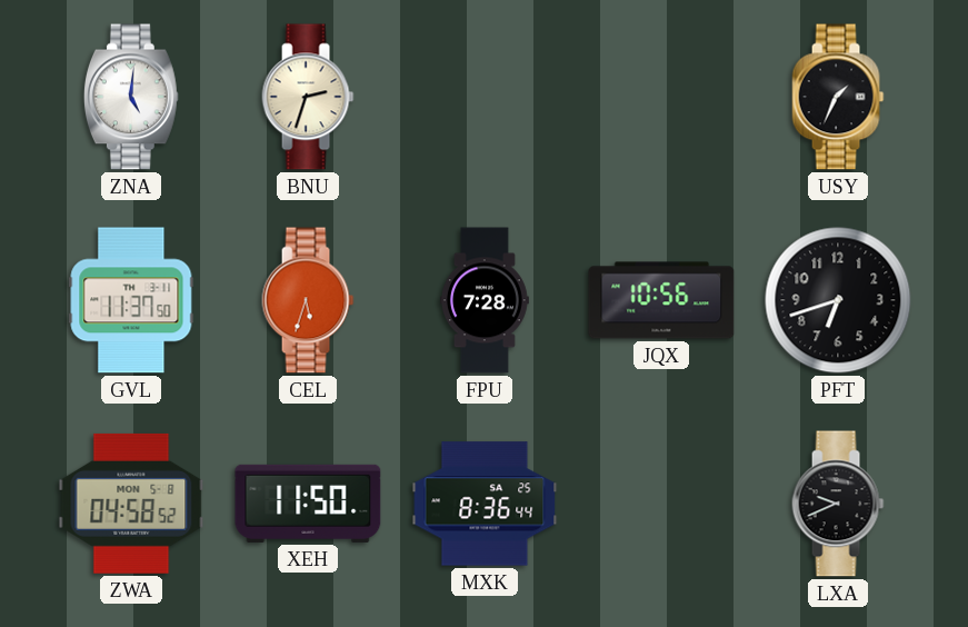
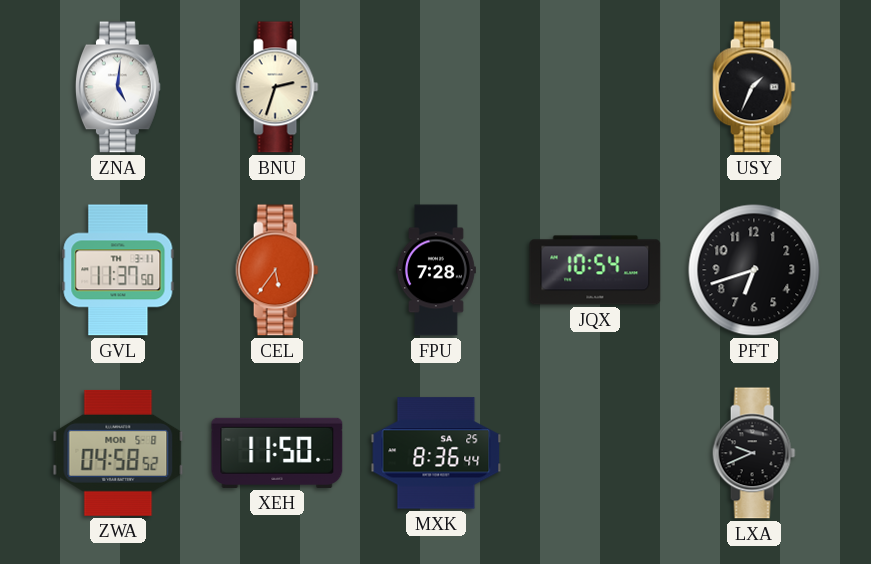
CEL: 5:33 -> 5:36 (277, 270)
JQX: 10:56 -> 10:54 (595, 270)
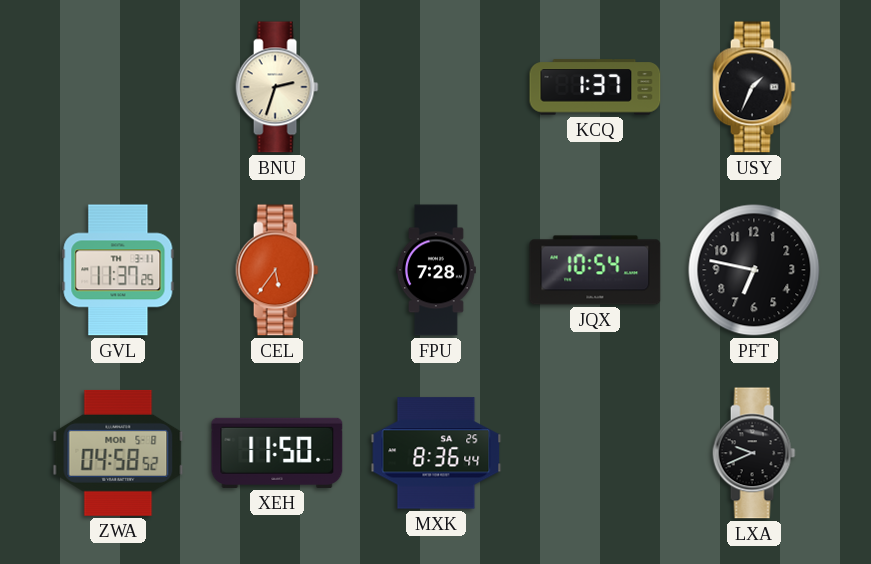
ZNA: 5:01 -> none (118, 87)
KCQ: none -> 1:37 (595, 87)
GVL: 11:37:50 -> 11:37:25 (118, 270)
PFT: 6:42 -> 6:47 (754, 270)
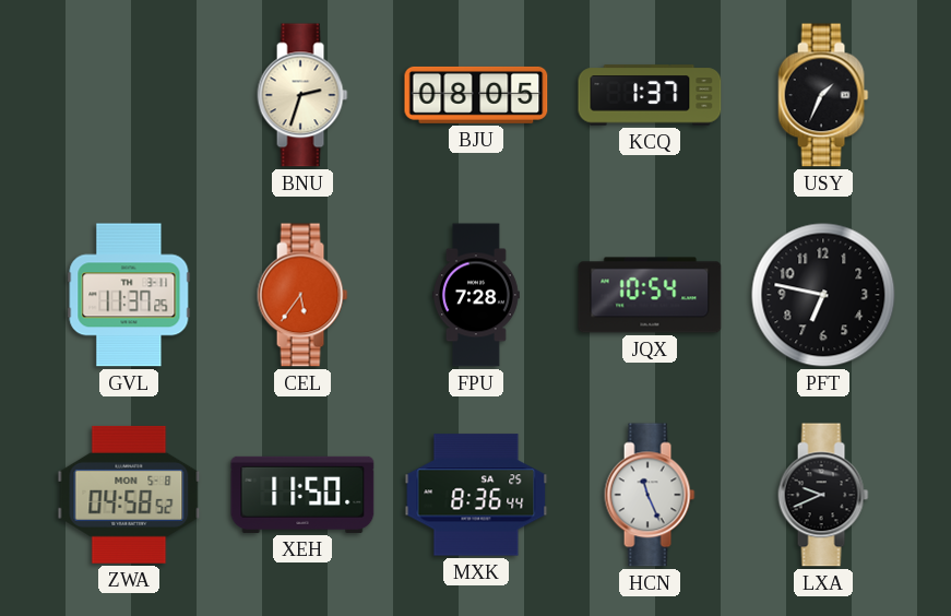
BJU: none -> 08:05 (476, 95)
HCN: none -> 11:26 (650, 495)
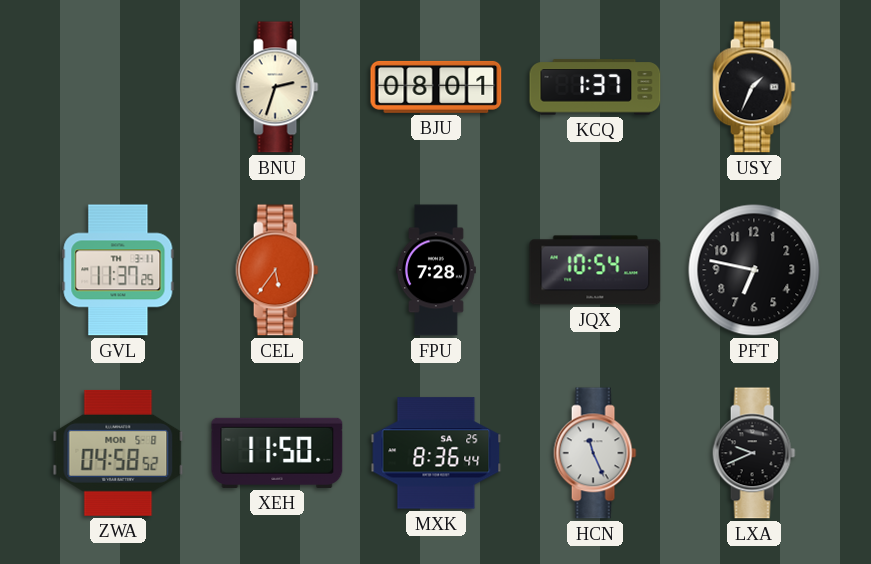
BJU: 08:05 -> 08:01 (436, 87)
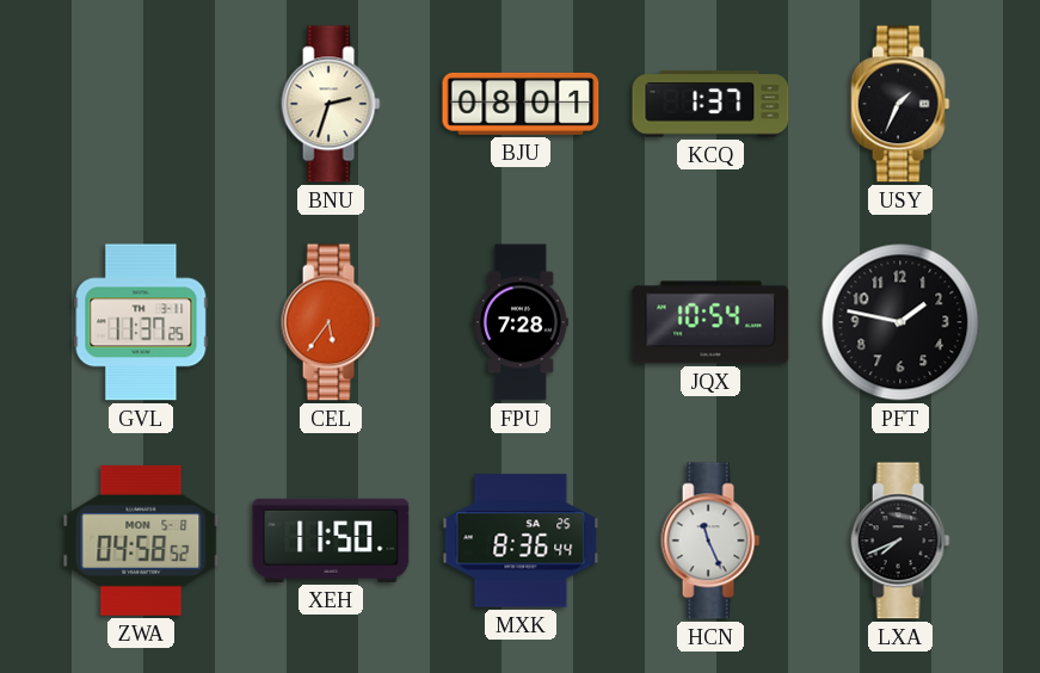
PFT: 6:47 -> 1:47 (900, 322)
LXA: 9:41 -> 7:41 (900, 541)
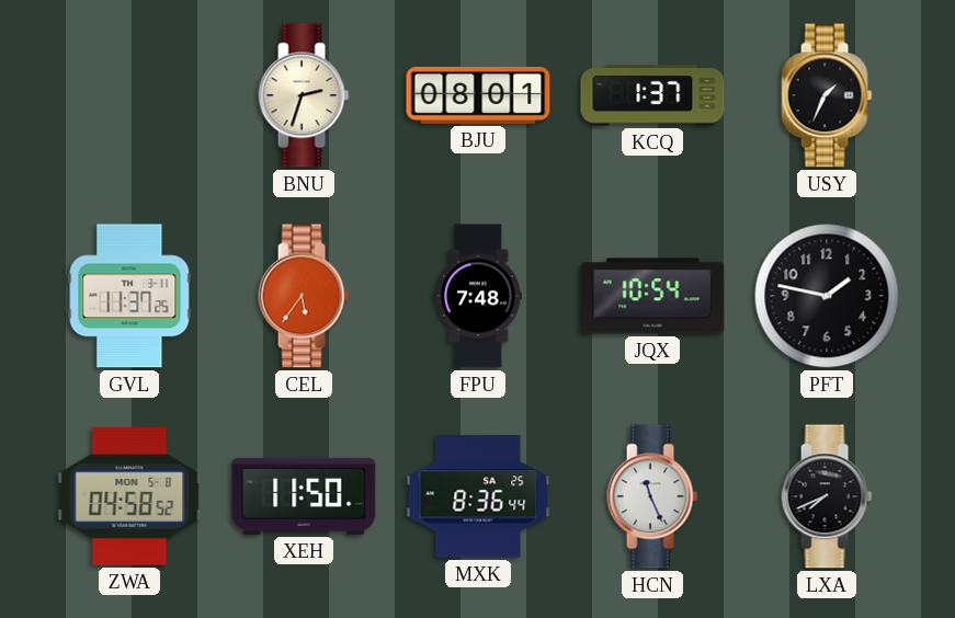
FPU: 7:28 -> 7:48 (478, 296)
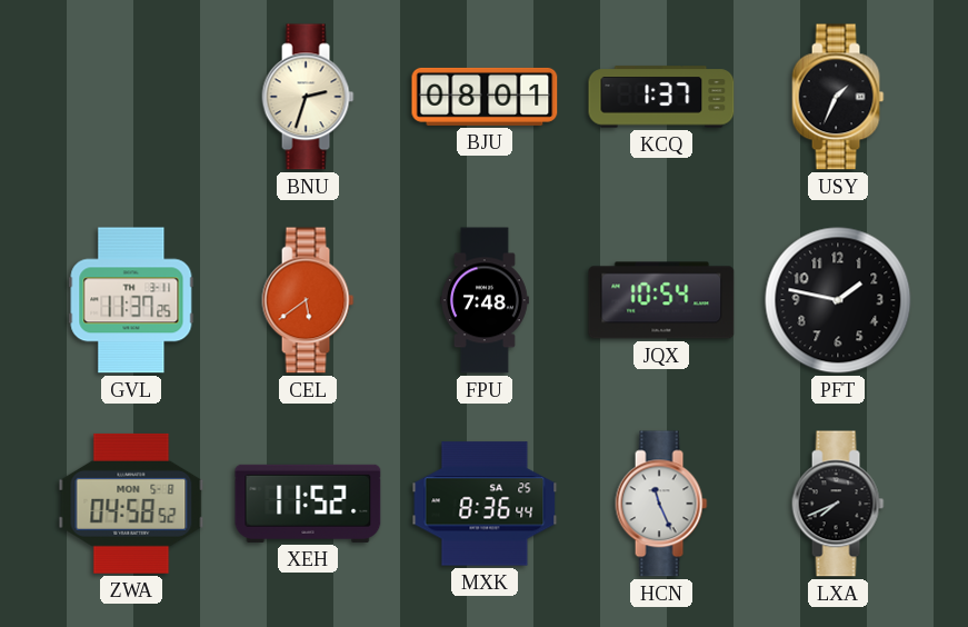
CEL: 5:36 -> 5:39 (308, 300)
XEH: 11:50 -> 11:52 (308, 504)
